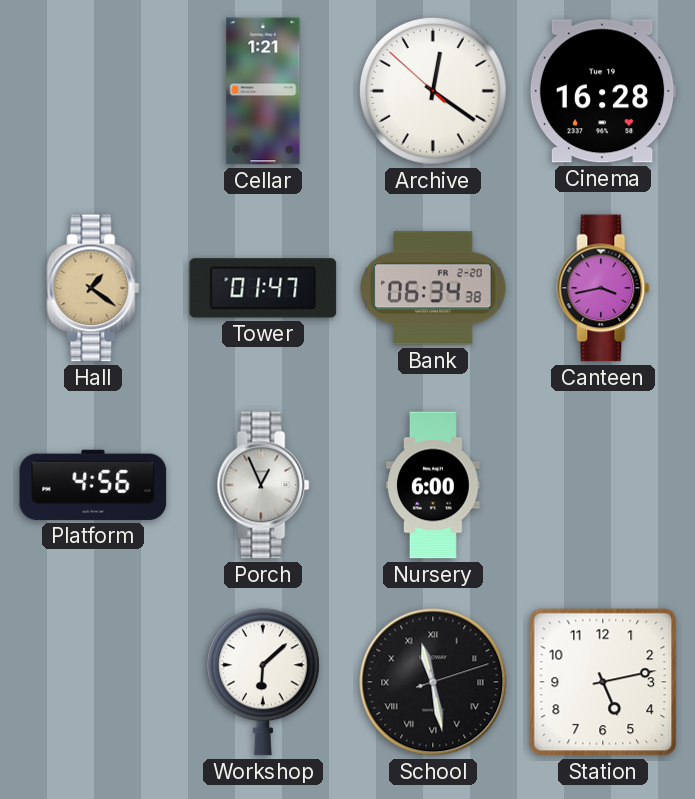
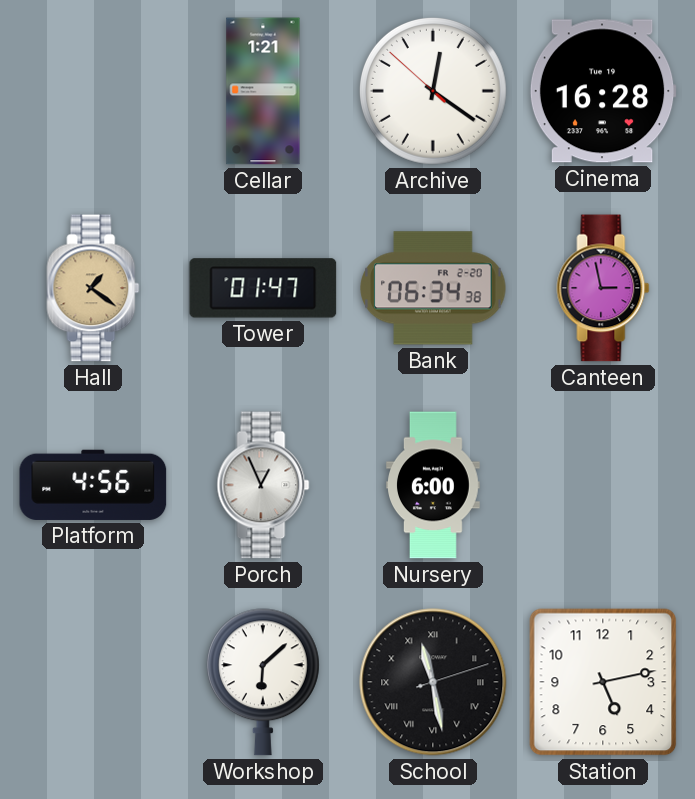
Canteen: 3:43 -> 2:58 (603, 288)
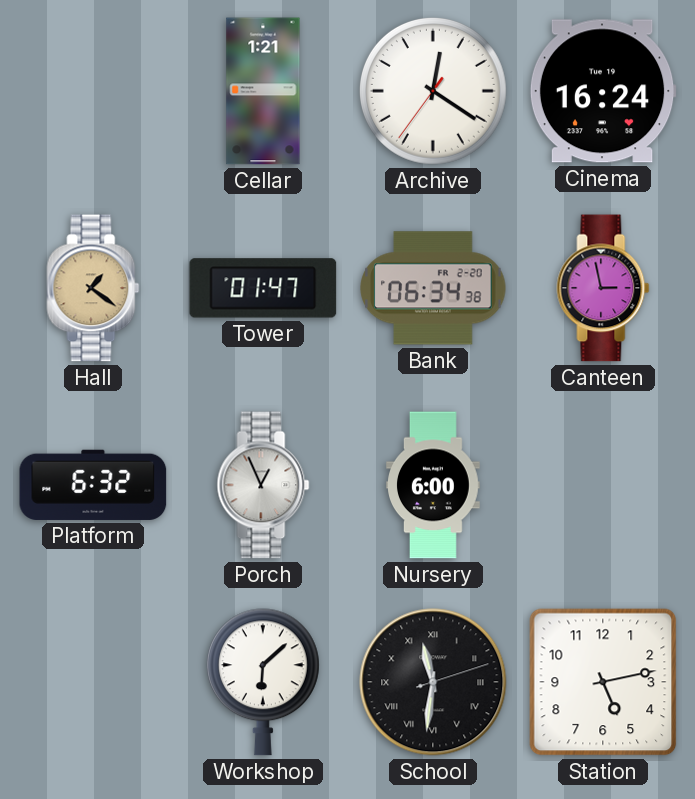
Archive: 12:20:52 -> 12:20:36 (433, 91)
Cinema: 16:28 -> 16:24 (603, 91)
Platform: 4:56 -> 6:32 (93, 485)
School: 11:28 -> 11:31 (433, 682)
